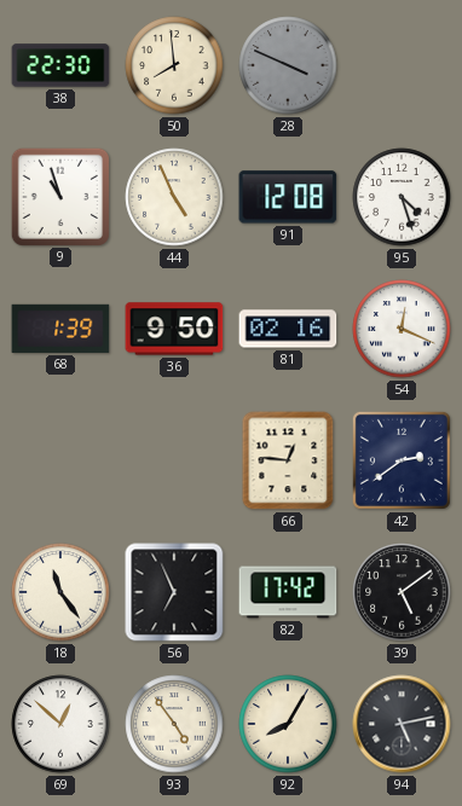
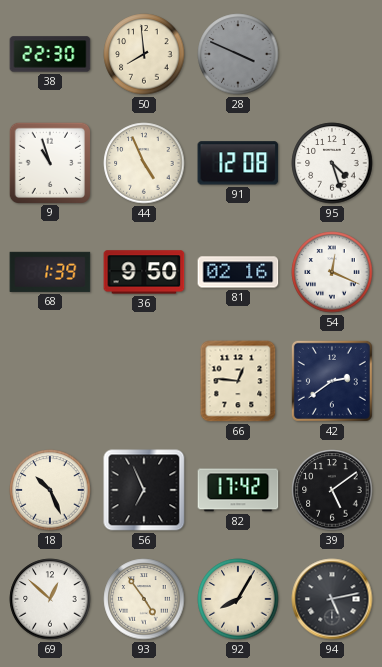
18: 11:24 -> 10:26 (50, 490)
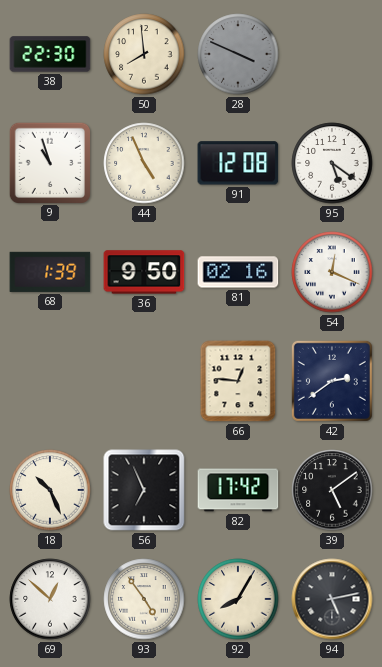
95: 4:27 -> 5:21 (332, 163)
